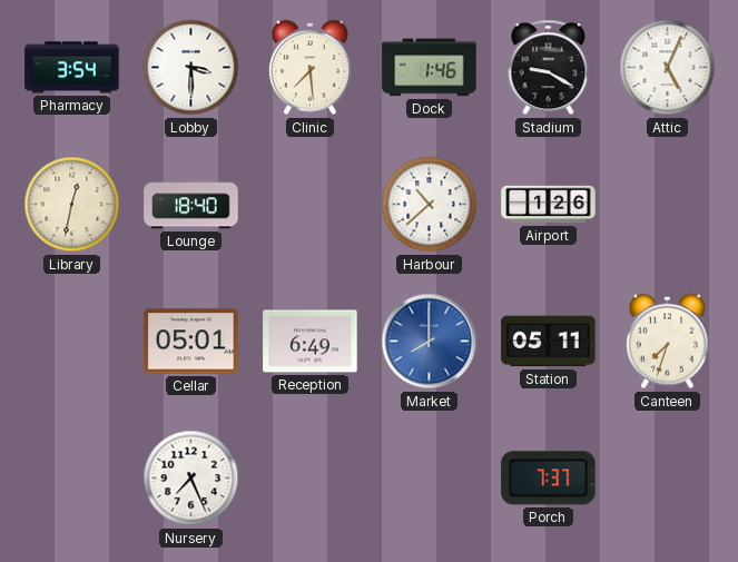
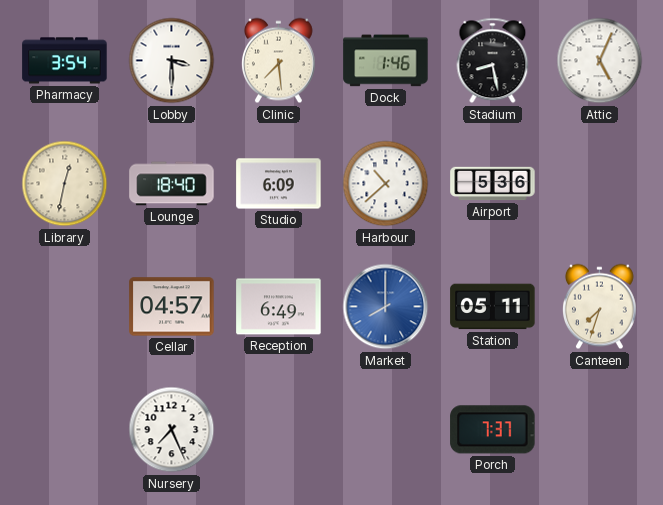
Stadium: 9:20 -> 8:28 (493, 61)
Studio: none -> 6:09 (279, 184)
Airport: 1:26 -> 5:36 (493, 184)
Cellar: 05:01 -> 04:57 (172, 307)
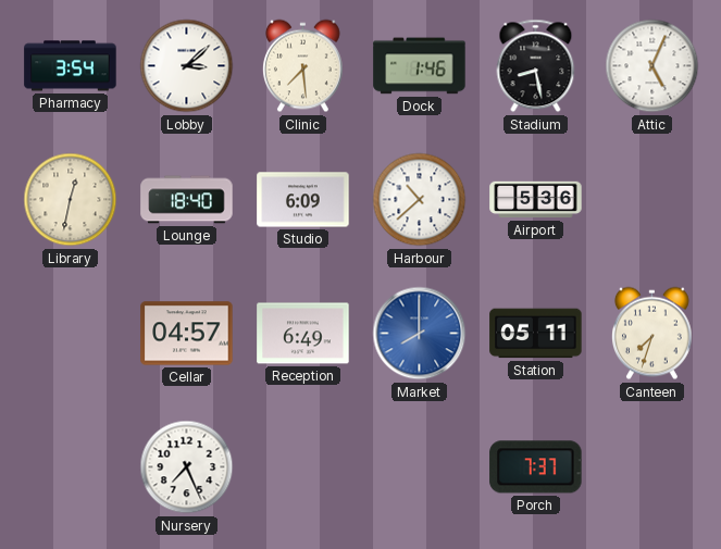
Lobby: 3:30 -> 3:08 (187, 66)
